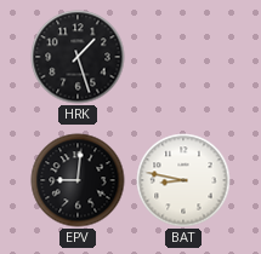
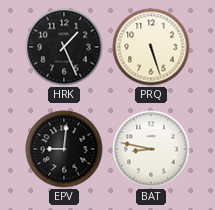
HRK: 1:27 -> 1:26 (64, 47)
PRQ: none -> 5:27 (151, 47)
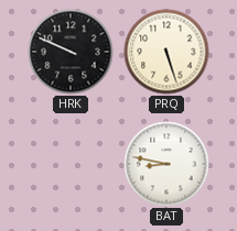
HRK: 1:26 -> 9:49 (71, 52)
EPV: 9:01 -> none (64, 149)
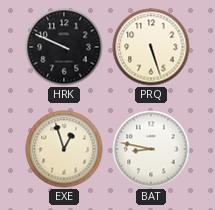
EXE: none -> 12:57 (64, 149)
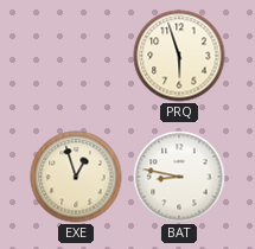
HRK: 9:49 -> none (64, 47)
PRQ: 5:27 -> 5:57 (179, 56)
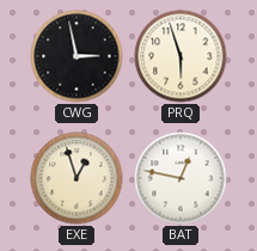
CWG: none -> 2:58 (77, 56)
BAT: 8:47 -> 12:47 (180, 178)
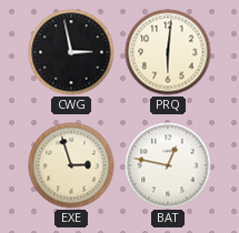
PRQ: 5:57 -> 6:01 (168, 52)
EXE: 12:57 -> 2:57 (71, 165)
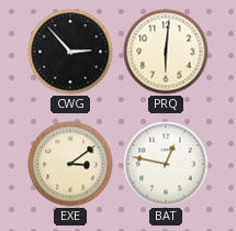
CWG: 2:58 -> 2:53 (70, 52)
EXE: 2:57 -> 3:09 (70, 164)
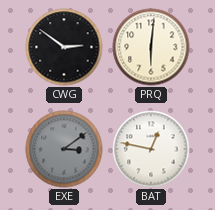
CWG: 2:53 -> 2:51 (64, 47)
EXE dial: cream -> grey (64, 149)
